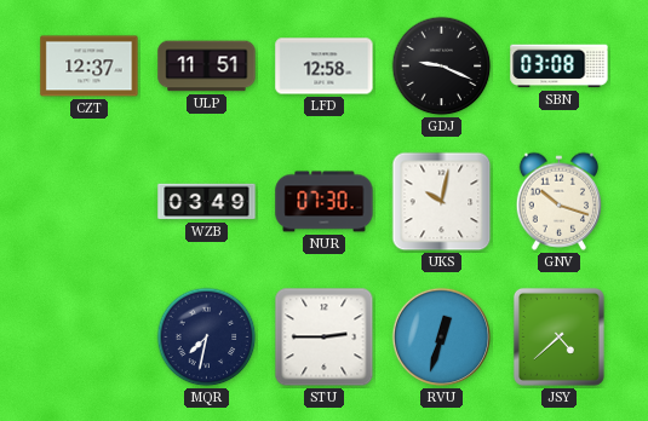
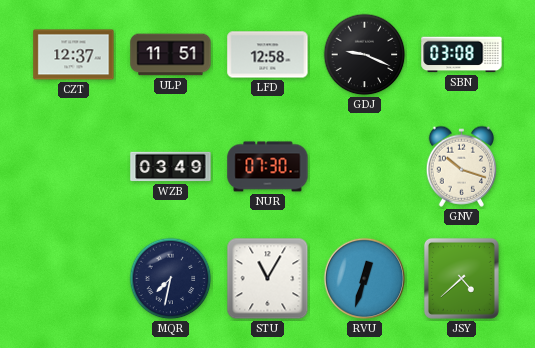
UKS: 10:02 -> none (442, 202)
STU: 2:45 -> 11:05 (268, 279)
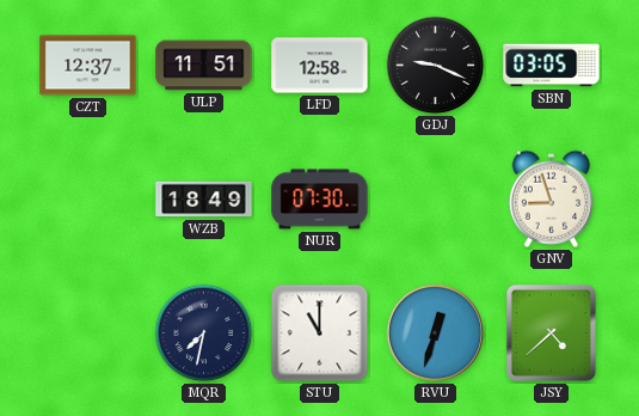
SBN: 03:08 -> 03:05 (552, 66)
WZB: 03:49 -> 18:49 (204, 200)
GNV: 10:18 -> 8:57 (551, 198)
STU: 11:05 -> 11:00 (320, 334)
